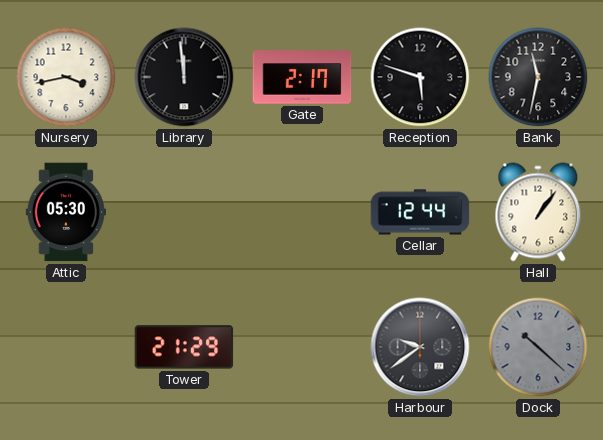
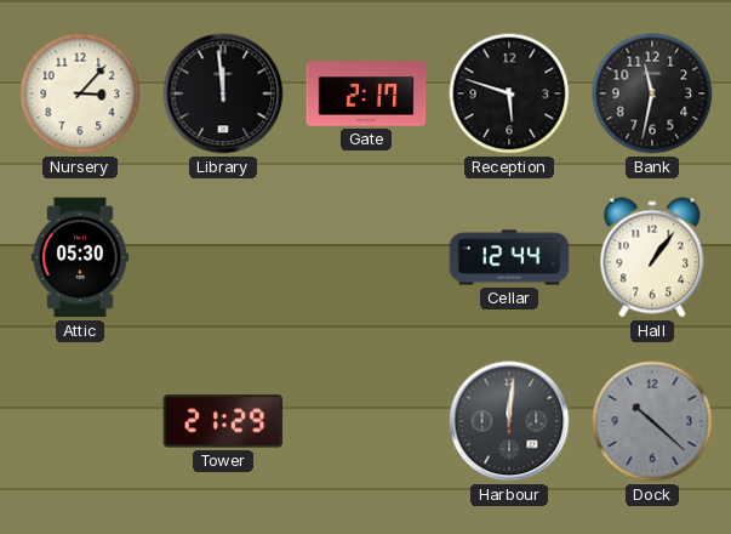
Nursery: 3:43 -> 3:07 (80, 93)
Harbour: 9:39 -> 12:01 (509, 421)
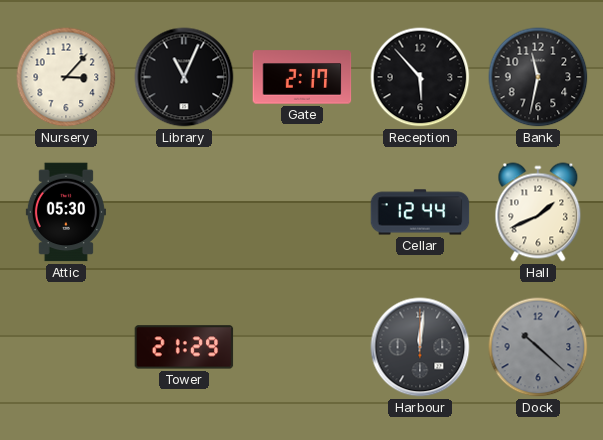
Library: 11:59 -> 11:04 (184, 77)
Reception: 5:48 -> 5:53 (420, 77)
Hall: 1:06 -> 1:41 (538, 212)
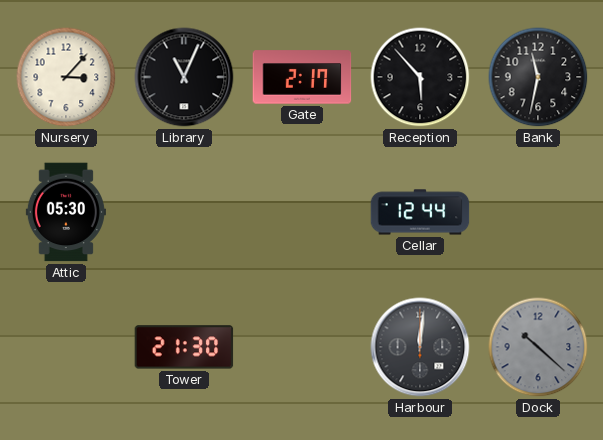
Hall: 1:41 -> none (538, 212)
Tower: 21:29 -> 21:30 (184, 347)
